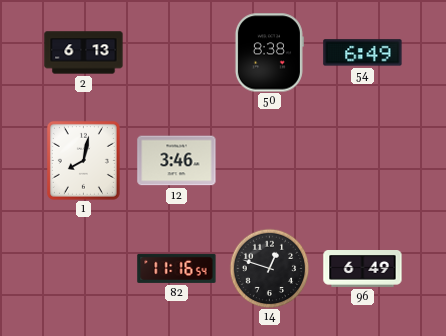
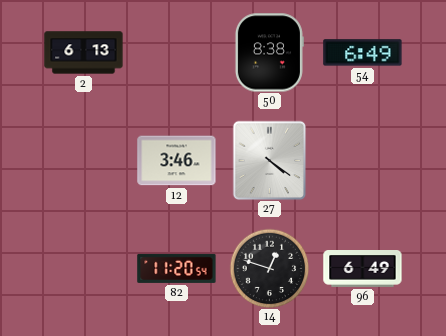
1: 8:02 -> none (83, 160)
27: none -> 4:21 (270, 160)
82: 11:16 -> 11:20 (177, 268)
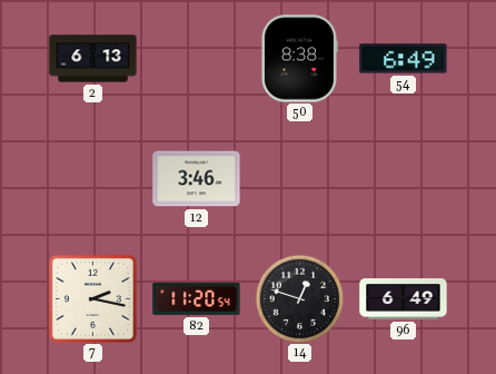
27: 4:21 -> none (270, 160)
7: none -> 2:17 (92, 298)
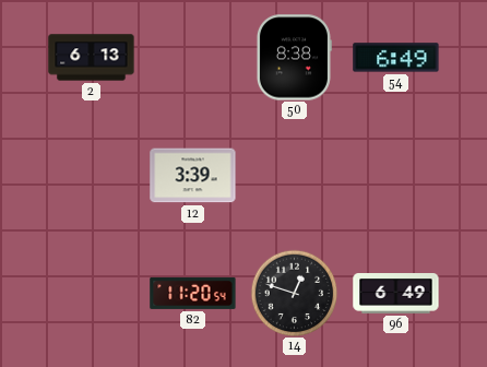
12: 3:46 -> 3:39 (193, 176)
7: 2:17 -> none (92, 298)
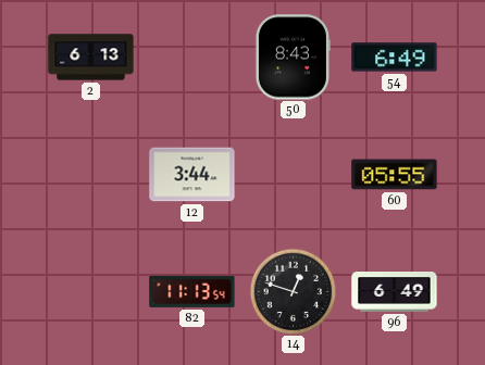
50: 8:38 -> 8:43 (293, 58)
12: 3:39 -> 3:44 (192, 175)
60: none -> 05:55 (395, 175)
82: 11:20 -> 11:13 (192, 291)
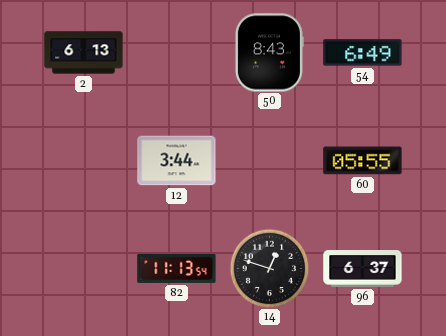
96: 6:49 -> 6:37 (363, 269)
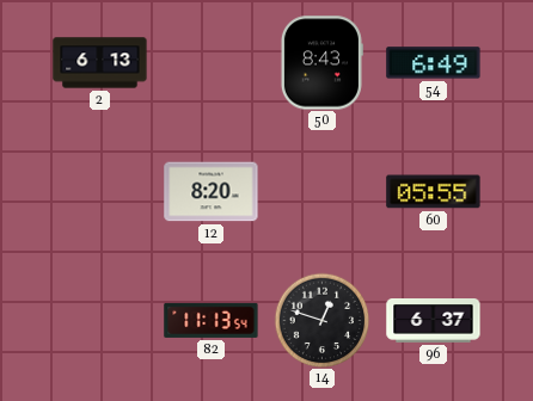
12: 3:44 -> 8:20 (212, 192)
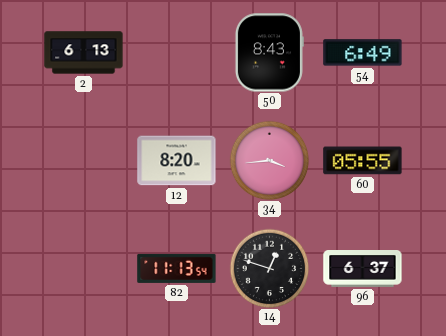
34: none -> 3:44 (269, 160)
